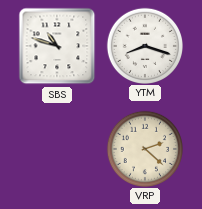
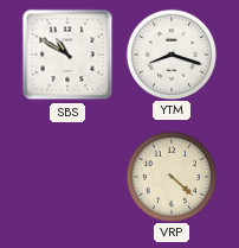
SBS: 10:48 -> 10:50 (67, 55)
VRP: 2:22 -> 4:22 (170, 176)
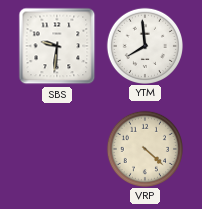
SBS: 10:50 -> 9:31 (57, 46)
YTM: 8:18 -> 7:59 (144, 45)
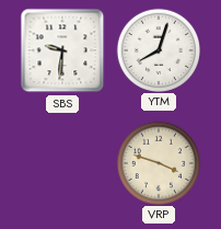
YTM: 7:59 -> 8:03 (158, 49)
VRP: 4:22 -> 3:48 (158, 162)
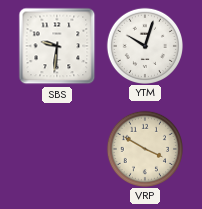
YTM: 8:03 -> 10:03 (144, 45)
VRP: 3:48 -> 3:50 (144, 148)
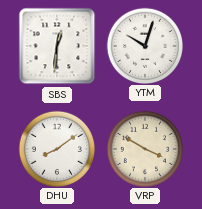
SBS: 9:31 -> 12:31 (57, 46)
DHU: none -> 8:09 (56, 148)
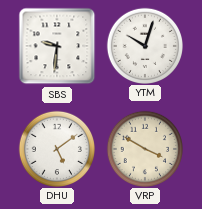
SBS: 12:31 -> 9:31 (57, 46)
DHU: 8:09 -> 5:09 (56, 148)
